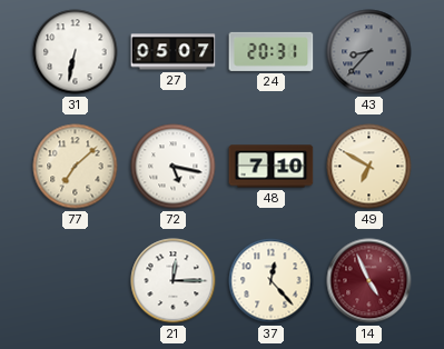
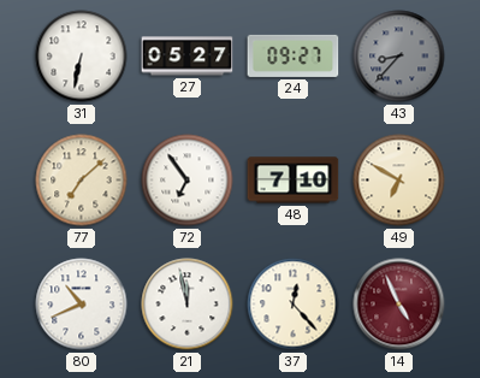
27: 05:07 -> 05:27 (188, 57)
24: 20:31 -> 09:27 (294, 55)
72: 5:17 -> 6:54 (188, 181)
80: none -> 10:41 (82, 305)
21: 12:15 -> 11:58 (188, 305)
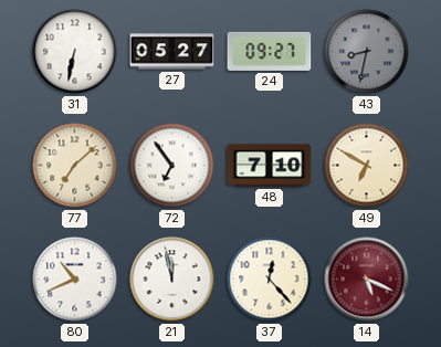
43: 8:37 -> 8:32 (367, 52)
14: 4:56 -> 5:19 (367, 280)
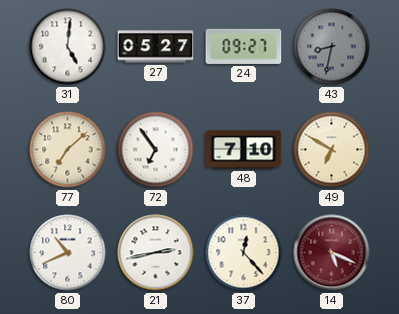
31: 6:32 -> 5:01 (68, 47)
21: 11:58 -> 2:43 (156, 253)
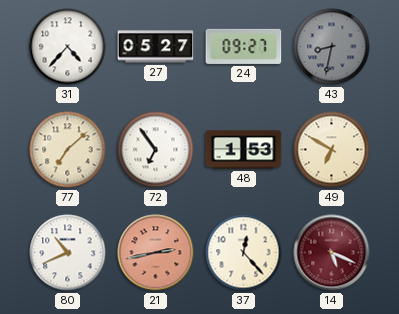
31: 5:01 -> 4:37 (68, 47)
48: 7:10 -> 1:53 (244, 150)
21 dial: white -> salmon (156, 253)
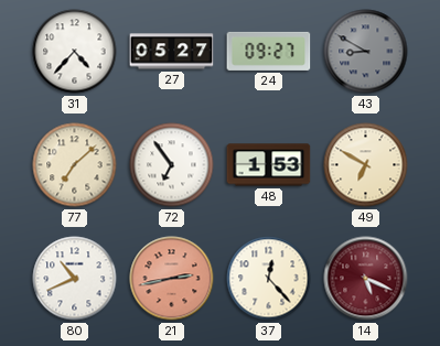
43: 8:32 -> 8:50 (366, 52)
